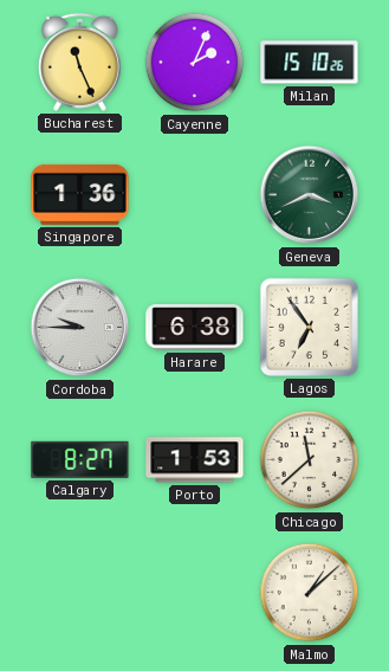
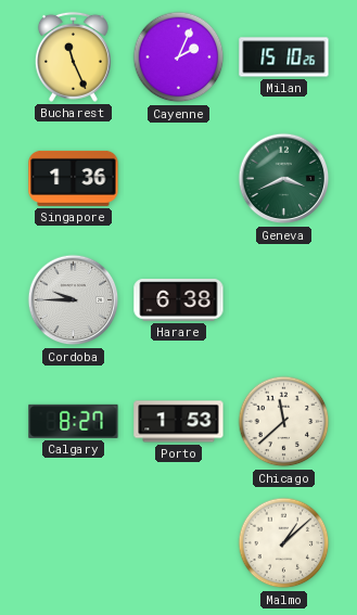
Lagos: 6:54 -> none (309, 327)
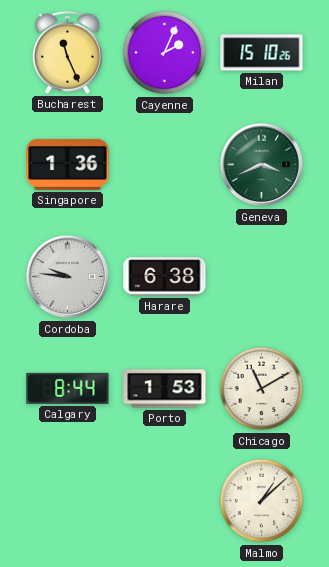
Cordoba: 9:45 -> 9:46 (68, 277)
Calgary: 8:27 -> 8:44 (68, 388)
Chicago: 11:38 -> 11:10 (262, 389)
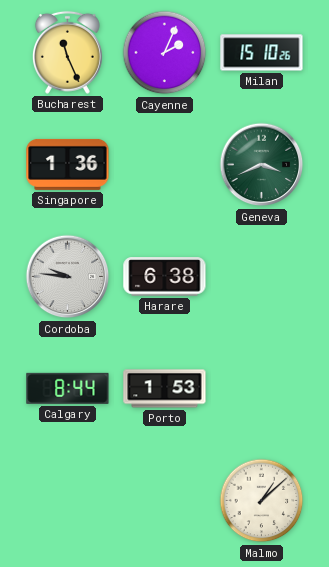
Chicago: 11:10 -> none (262, 389)
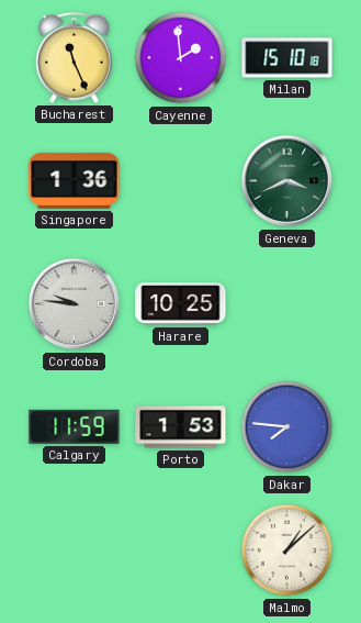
Cayenne: 2:04 -> 1:59 (181, 58)
Milan: 15:10:26 -> 15:10:18 (287, 58)
Harare: 6:38 -> 10:25 (181, 304)
Calgary: 8:44 -> 11:59 (75, 426)
Dakar: none -> 7:46 (287, 427)
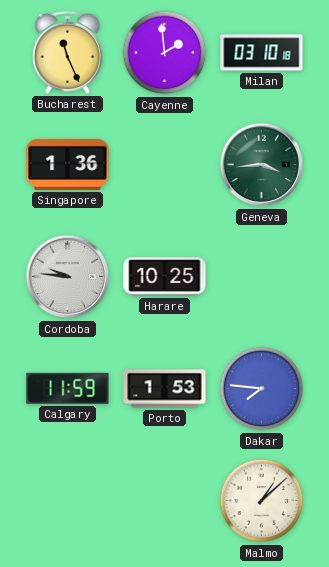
Milan: 15:10 -> 03:10 (262, 53)
Geneva: 3:41 -> 3:44 (262, 165)
